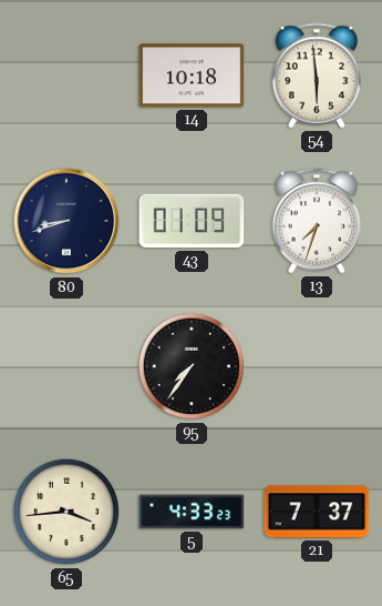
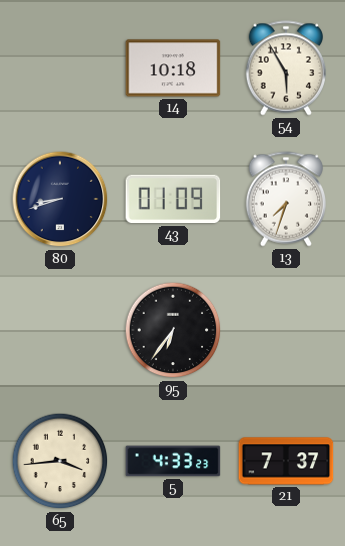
54: 5:59 -> 5:55 (285, 68)
95: 7:36 -> 6:36 (173, 330)
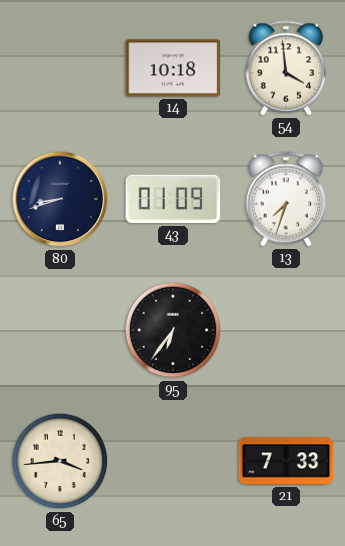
54: 5:55 -> 3:59 (285, 68)
5: 4:33 -> none (173, 461)
21: 7:37 -> 7:33 (286, 461)
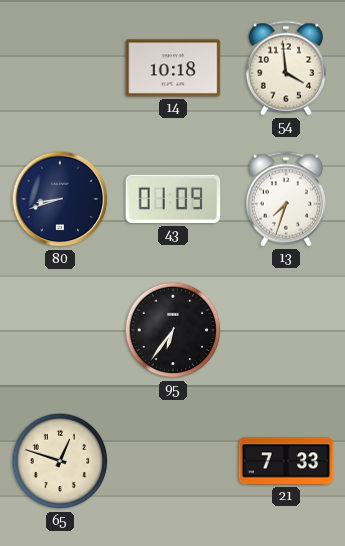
65: 3:44 -> 12:48 (60, 461)
